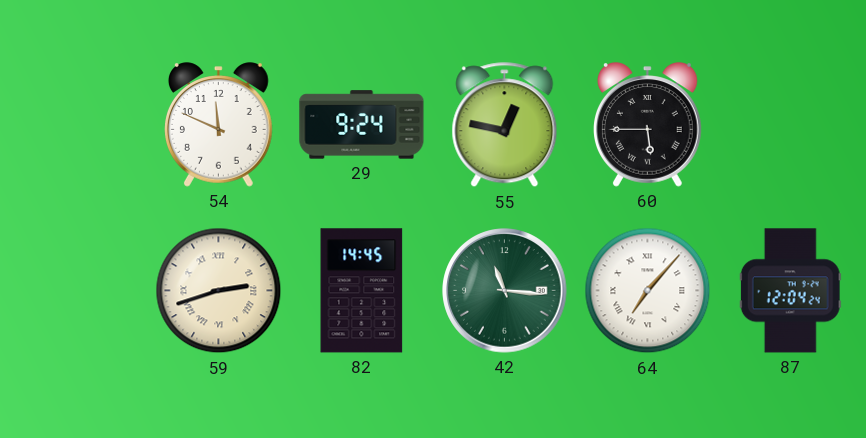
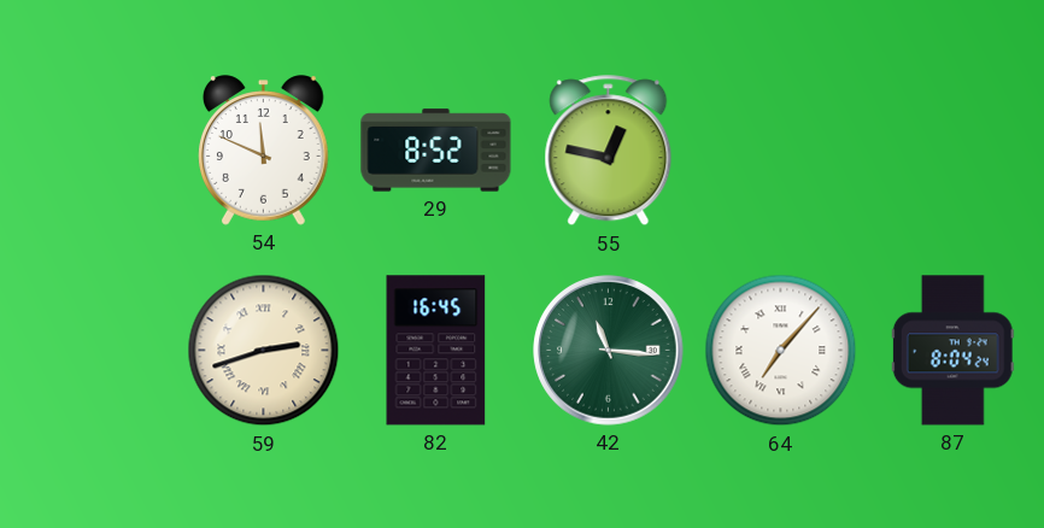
29: 9:24 -> 8:52 (436, 151)
60: 5:45 -> none (648, 125)
82: 14:45 -> 16:45 (436, 351)
87: 12:04 -> 8:04 (952, 351)
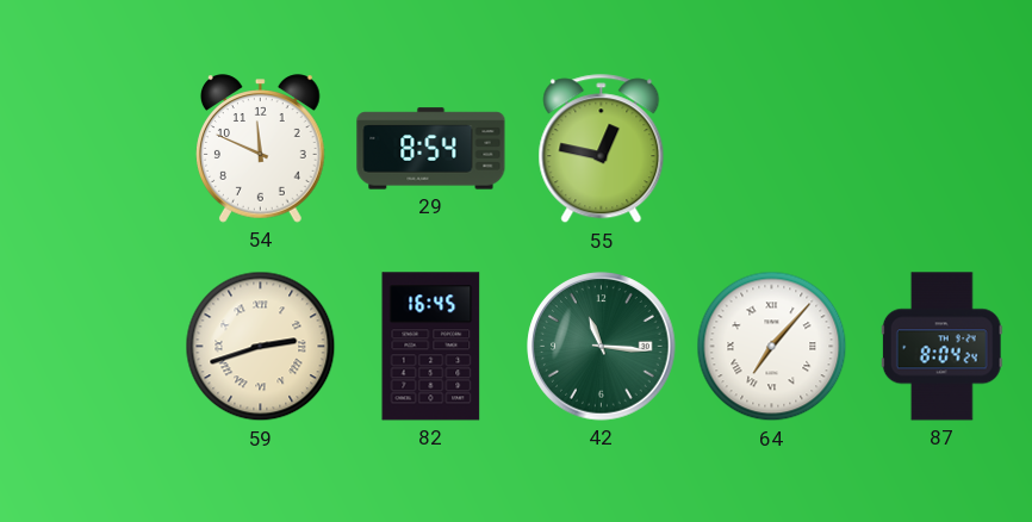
29: 8:52 -> 8:54 (431, 149)
